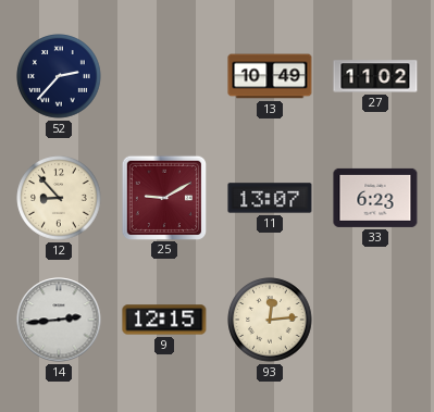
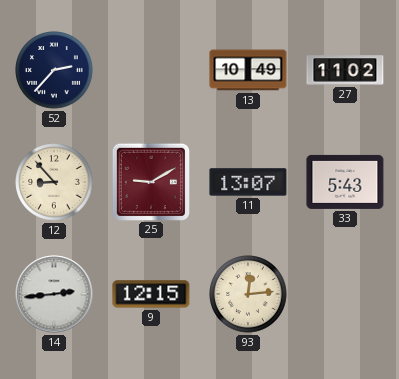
33: 6:23 -> 5:43 (345, 182)
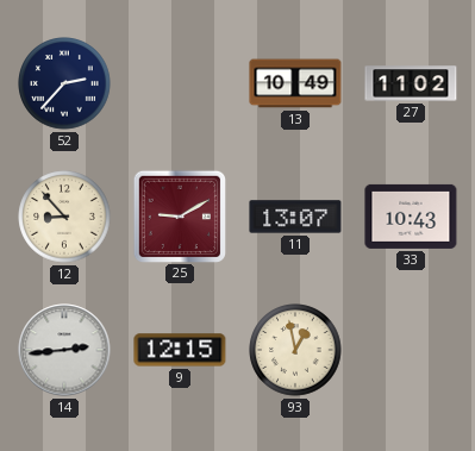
33: 5:43 -> 10:43 (411, 217)
93: 12:14 -> 12:58 (295, 350)
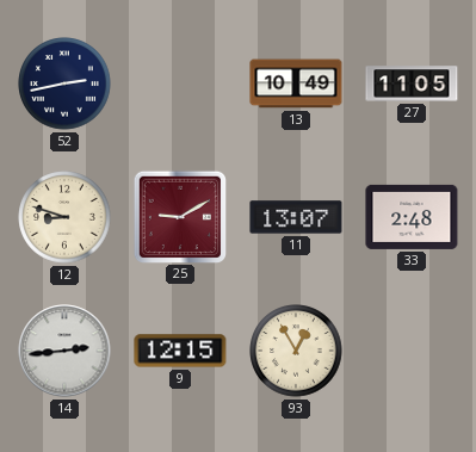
52: 2:37 -> 2:43 (64, 83)
27: 11:02 -> 11:05 (412, 83)
12: 8:53 -> 8:48 (64, 217)
33: 10:43 -> 2:48 (412, 217)
93: 12:58 -> 12:55 (296, 351)
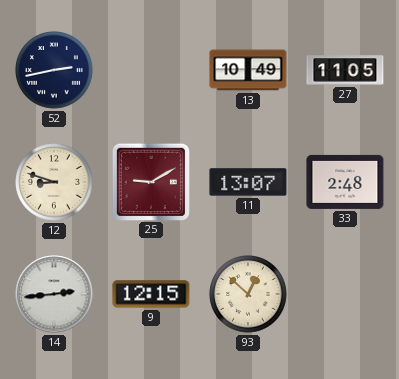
93: 12:55 -> 12:52 (248, 294)
